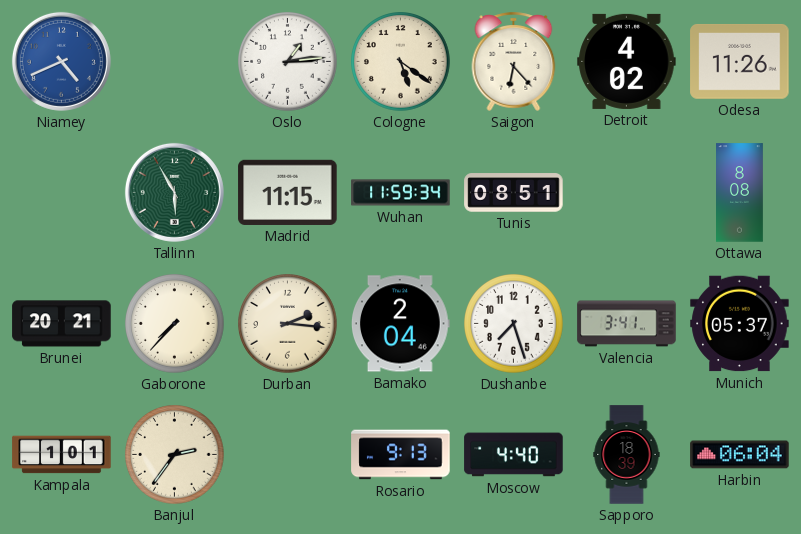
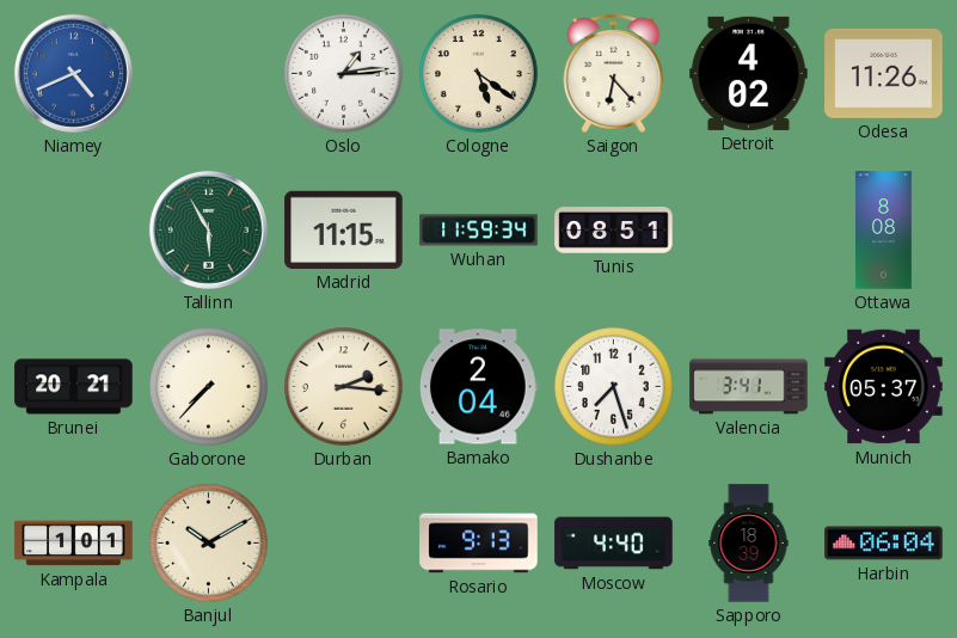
Banjul: 2:36 -> 10:10 (209, 544)
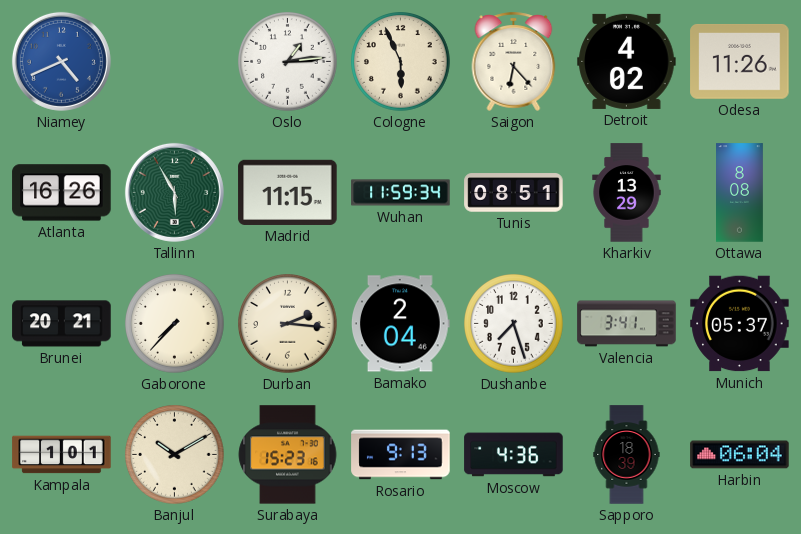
Cologne: 5:21 -> 5:56 (401, 62)
Atlanta: none -> 16:26 (62, 193)
Kharkiv: none -> 13:29 (627, 193)
Surabaya: none -> 15:23 (288, 455)
Moscow: 4:40 -> 4:36 (514, 455)
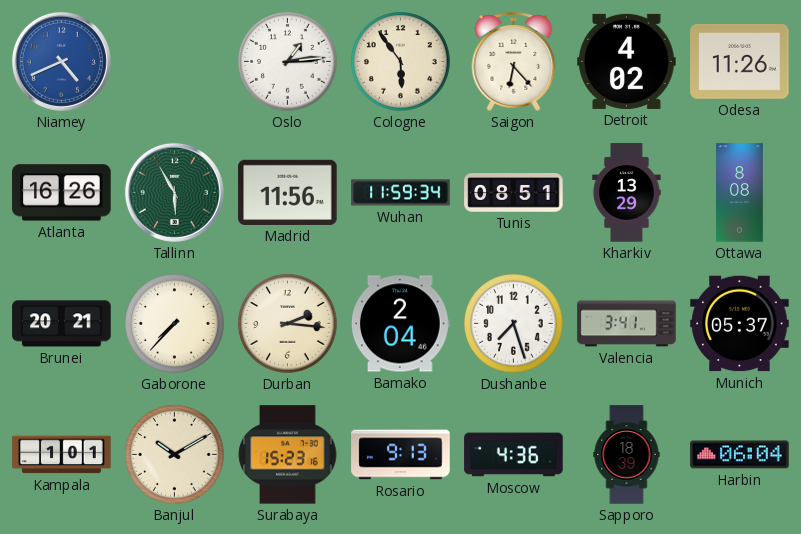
Cologne: 5:56 -> 5:54 (401, 62)
Madrid: 11:15 -> 11:56 (288, 192)
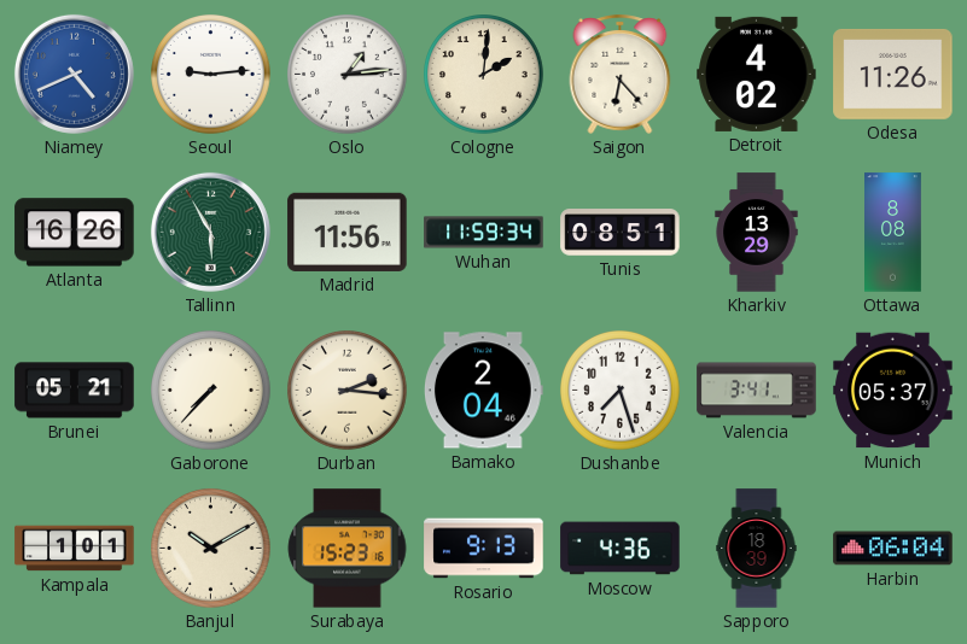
Seoul: none -> 9:14 (211, 75)
Cologne: 5:54 -> 2:01 (484, 75)
Brunei: 20:21 -> 05:21 (75, 391)
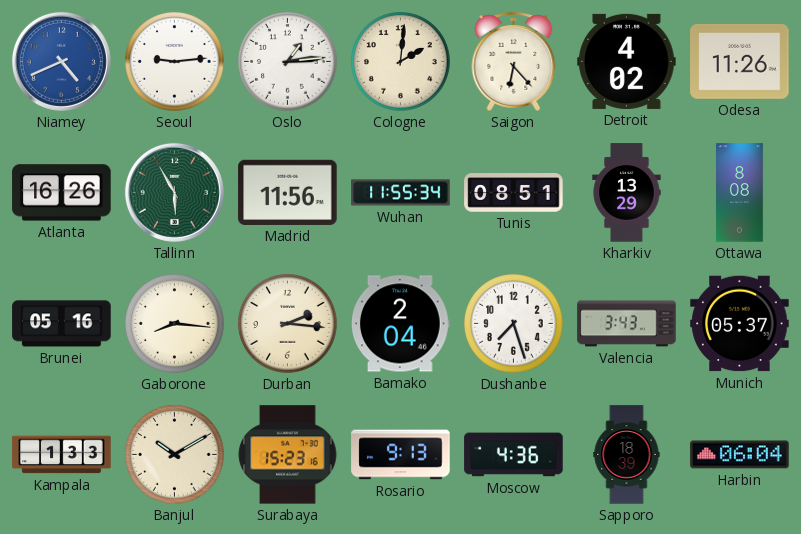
Wuhan: 11:59 -> 11:55 (401, 193)
Brunei: 05:21 -> 05:16 (62, 324)
Gaborone: 7:37 -> 8:16 (175, 324)
Valencia: 3:41 -> 3:43 (627, 324)
Kampala: 1:01 -> 1:33 (62, 455)
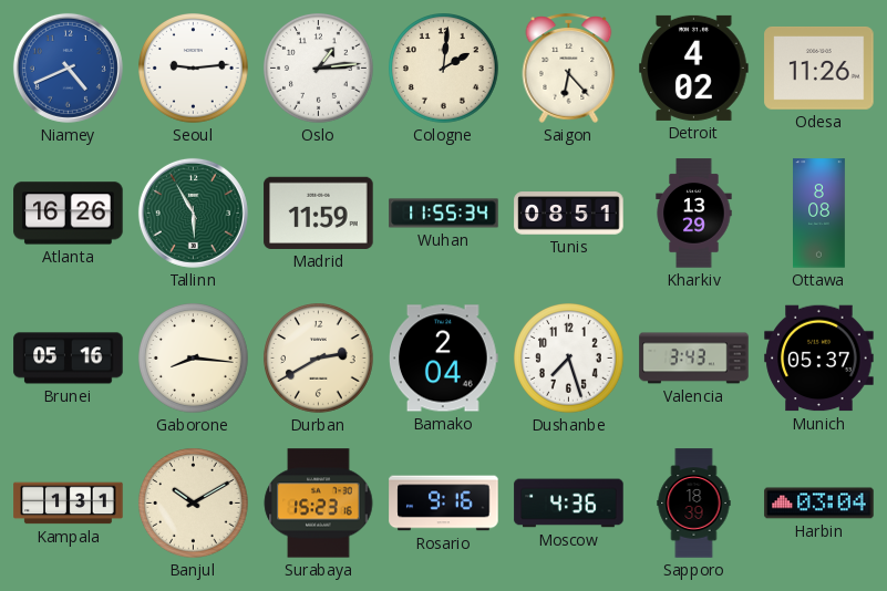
Madrid: 11:56 -> 11:59 (319, 212)
Durban: 2:16 -> 2:40 (319, 359)
Kampala: 1:33 -> 1:31 (69, 504)
Rosario: 9:13 -> 9:16 (444, 504)
Harbin: 06:04 -> 03:04 (819, 504)
